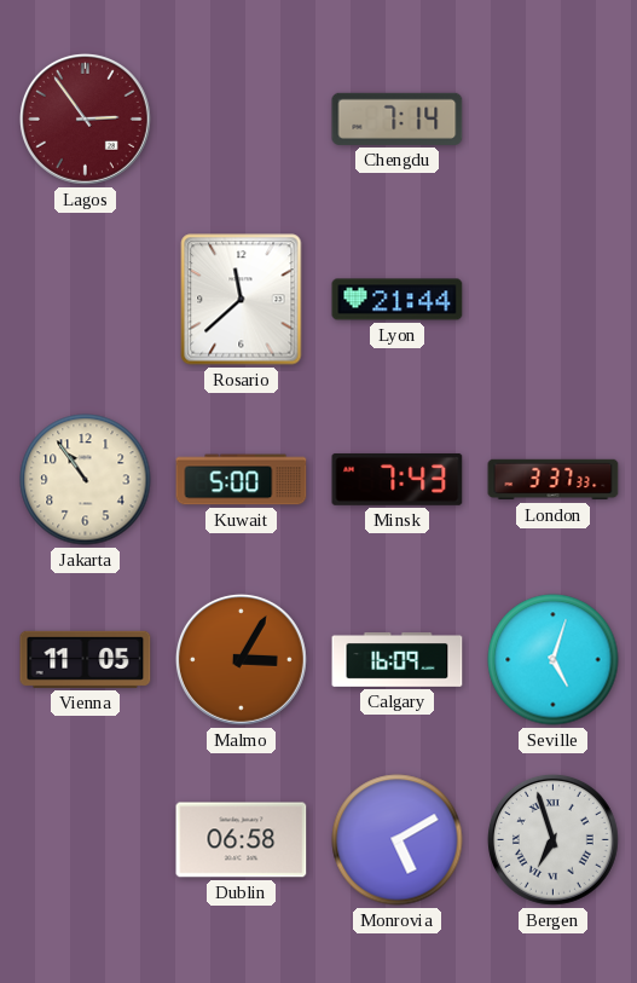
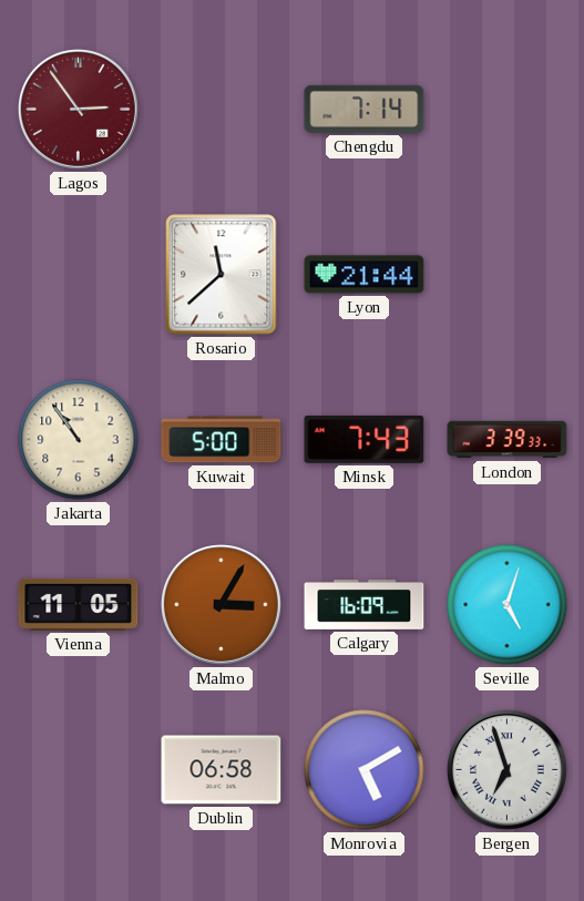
London: 3:37 -> 3:39 (508, 440)
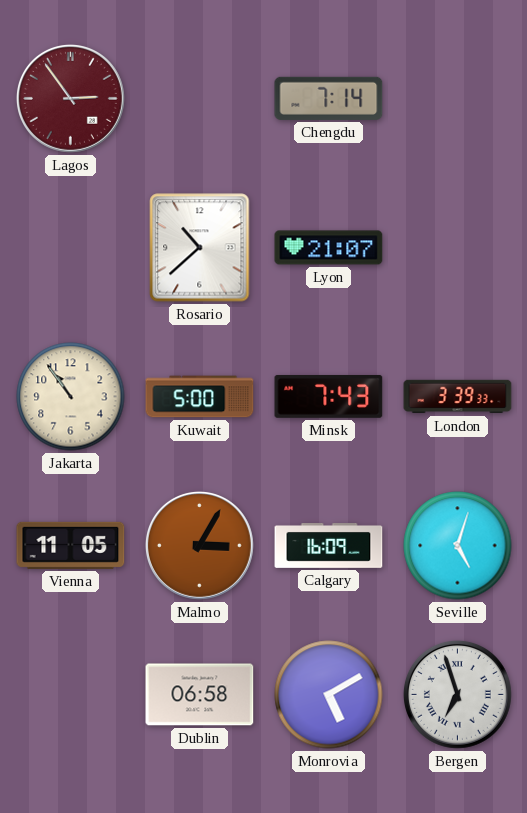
Rosario: 11:38 -> 10:38 (200, 248)
Lyon: 21:44 -> 21:07 (329, 248)
